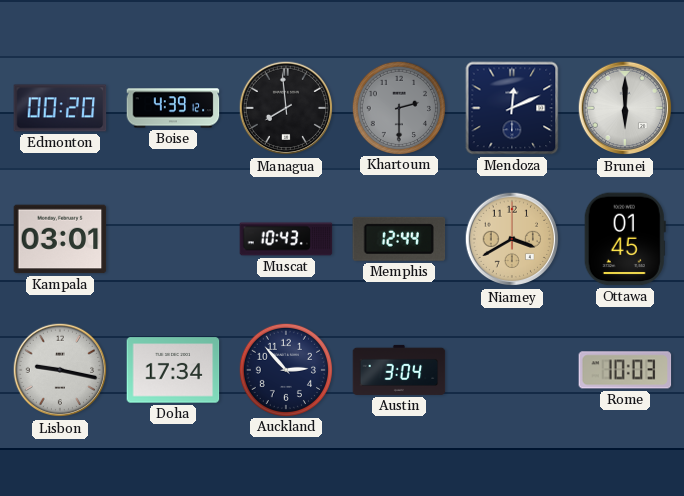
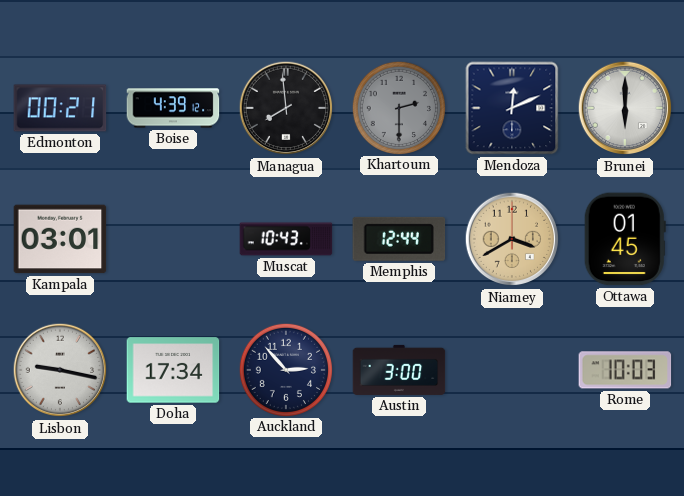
Edmonton: 00:20 -> 00:21 (60, 108)
Austin: 3:04 -> 3:00 (399, 370)
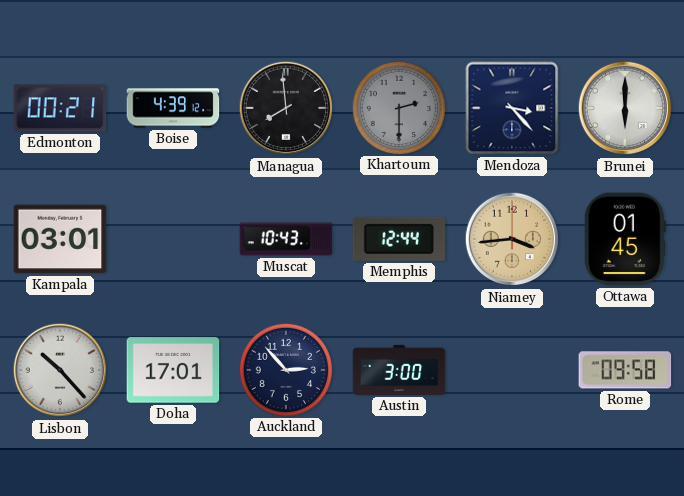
Mendoza: 12:11 -> 3:23 (512, 108)
Niamey: 3:40 -> 3:44 (512, 239)
Lisbon: 9:17 -> 10:23 (60, 370)
Doha: 17:34 -> 17:01 (173, 370)
Rome: 10:03 -> 09:58 (625, 370)
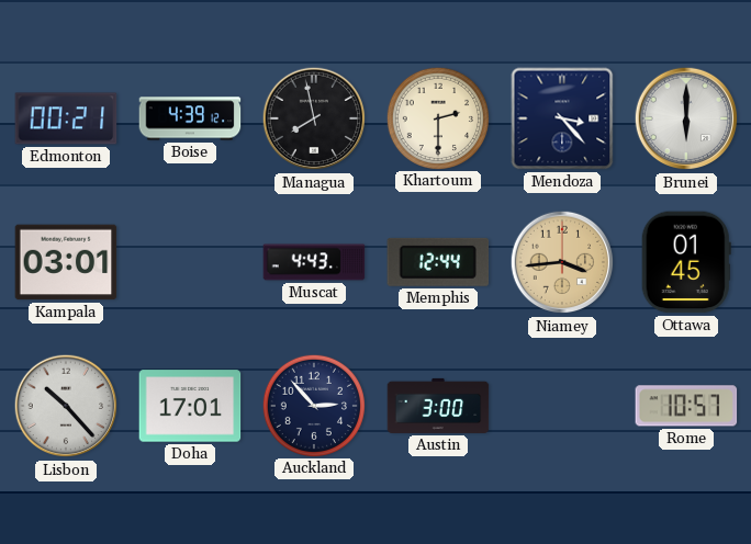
Managua: 7:59 -> 7:58 (314, 118)
Khartoum dial: grey -> cream (437, 117)
Muscat: 10:43 -> 4:43 (314, 262)
Rome: 09:58 -> 10:57 (686, 406)
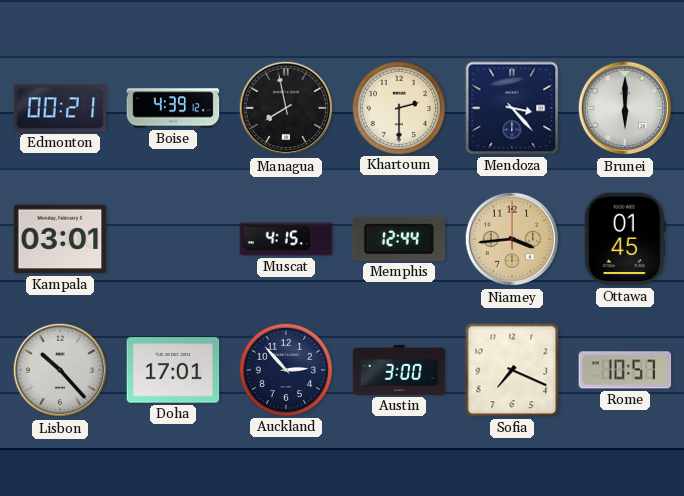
Muscat: 4:43 -> 4:15 (286, 239)
Sofia: none -> 7:19 (512, 370)
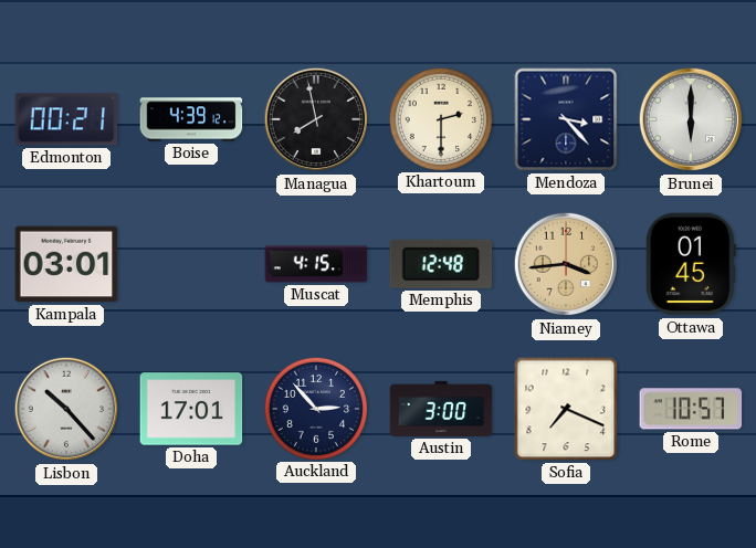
Memphis: 12:44 -> 12:48 (441, 264)
